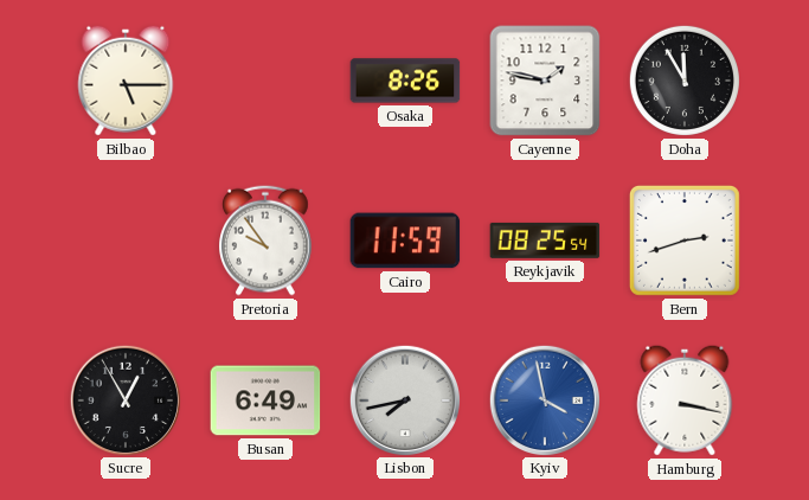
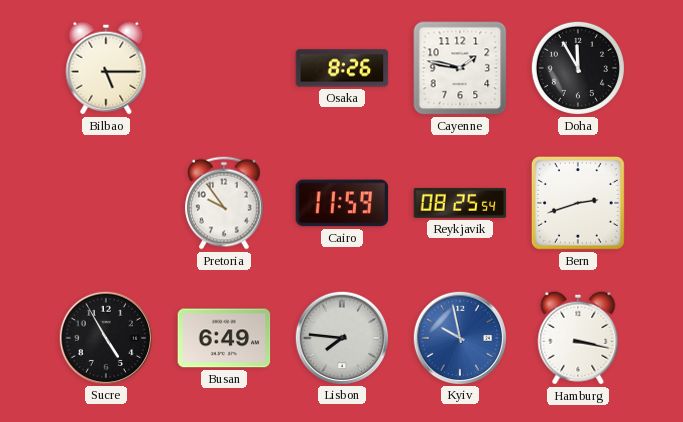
Sucre: 12:55 -> 4:55 (105, 337)
Lisbon: 7:43 -> 7:46 (341, 337)
Kyiv: 3:58 -> 9:58 (459, 337)
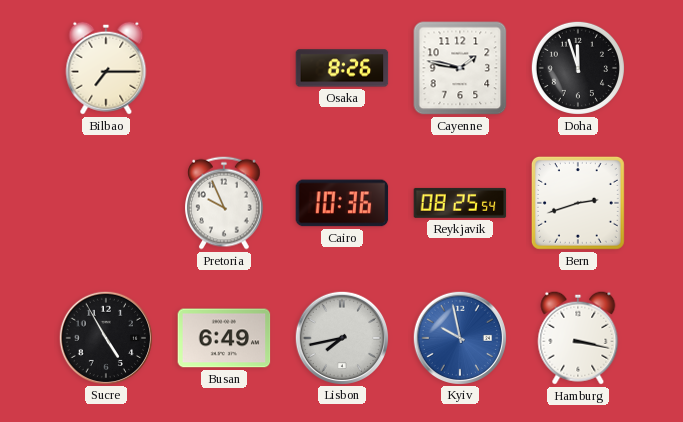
Bilbao: 5:15 -> 7:15 (106, 68)
Doha: 11:55 -> 11:57 (578, 68)
Pretoria: 9:54 -> 9:56 (225, 203)
Cairo: 11:59 -> 10:36 (342, 203)
Lisbon: 7:46 -> 7:43 (341, 337)
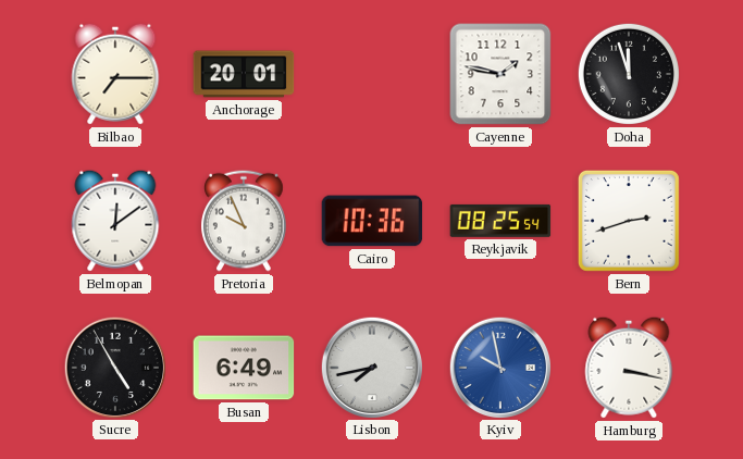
Anchorage: none -> 20:01 (244, 74)
Osaka: 8:26 -> none (342, 68)
Belmopan: none -> 12:09 (115, 221)
